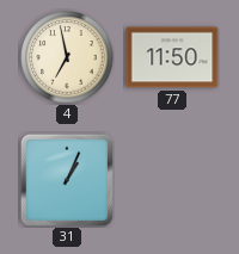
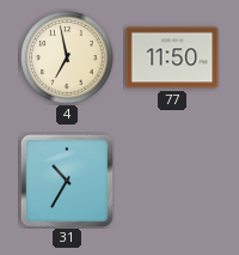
31: 1:04 -> 10:35 (67, 181)
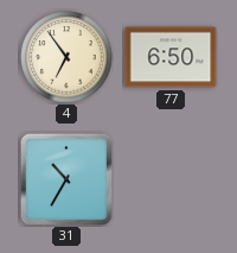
4: 6:58 -> 6:54 (66, 57)
77: 11:50 -> 6:50 (171, 57)
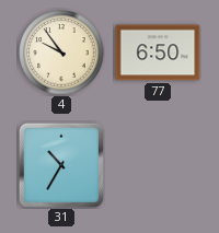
4: 6:54 -> 9:54 (61, 53)
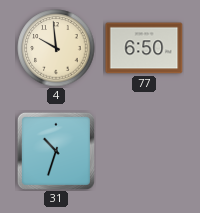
4: 9:54 -> 9:59 (56, 48)
31: 10:35 -> 10:33 (56, 151)
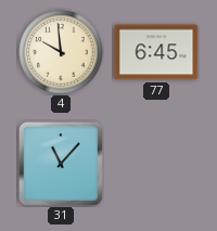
77: 6:50 -> 6:45 (156, 52)
31: 10:33 -> 11:07 (61, 164)
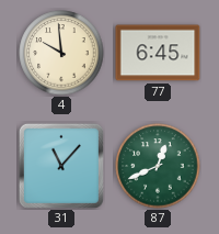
87: none -> 12:41 (158, 166)
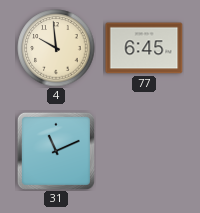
31: 11:07 -> 11:11 (56, 151)
87: 12:41 -> none (158, 166)
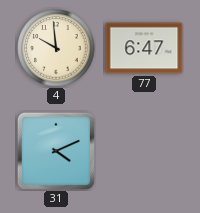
77: 6:45 -> 6:47 (144, 48)
31: 11:11 -> 4:11 (56, 151)
